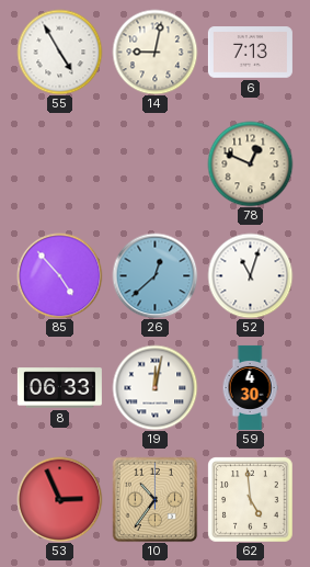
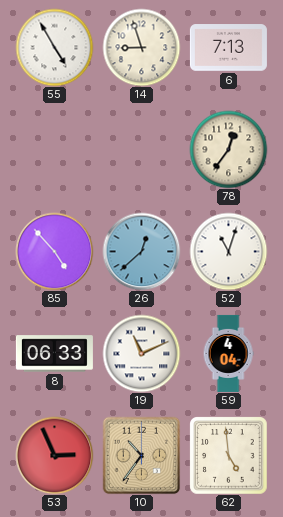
14: 9:02 -> 8:57 (141, 47)
78: 12:49 -> 12:36 (228, 149)
19: 12:02 -> 11:11 (141, 353)
59: 4:30 -> 4:04 (228, 353)
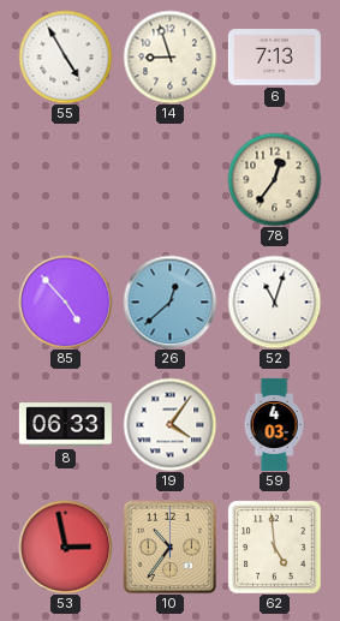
19: 11:11 -> 4:06 (169, 424)
59: 4:04 -> 4:03 (274, 424)
53: 2:56 -> 2:58 (65, 547)
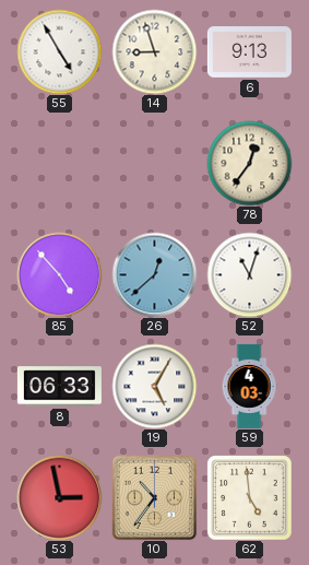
6: 7:13 -> 9:13 (249, 52)
19: 4:06 -> 5:05 (154, 386)
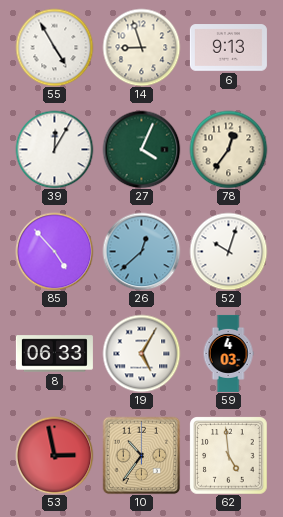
39: none -> 12:05 (54, 149)
27: none -> 4:04 (141, 149)
52: 11:03 -> 10:03 (228, 251)
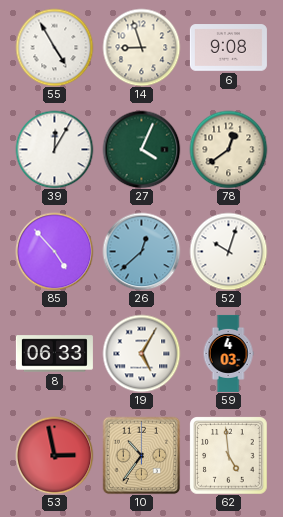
6: 9:13 -> 9:08 (228, 48)
78: 12:36 -> 12:39 (228, 149)
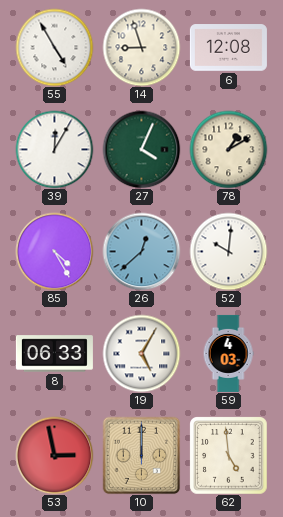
6: 9:08 -> 12:08 (228, 48)
78: 12:39 -> 1:10 (228, 149)
85: 4:53 -> 4:25 (54, 251)
52: 10:03 -> 10:01 (228, 251)
10: 10:36 -> 12:00 (141, 455)
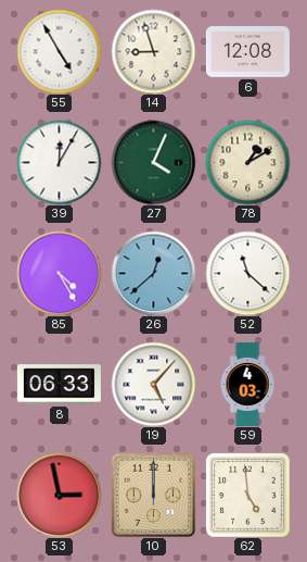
52: 10:01 -> 11:22 (247, 273)
19: 5:05 -> 5:07 (153, 384)
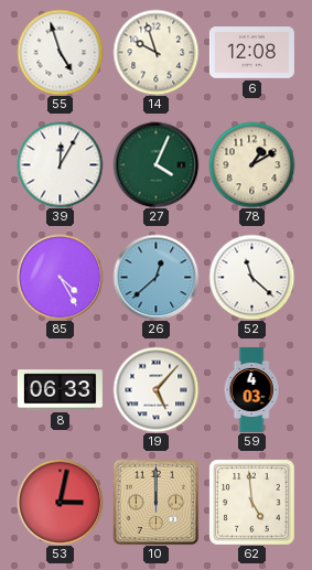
55: 4:55 -> 4:57 (60, 52)
14: 8:57 -> 9:57 (155, 52)
53: 2:58 -> 3:02 (60, 502)
